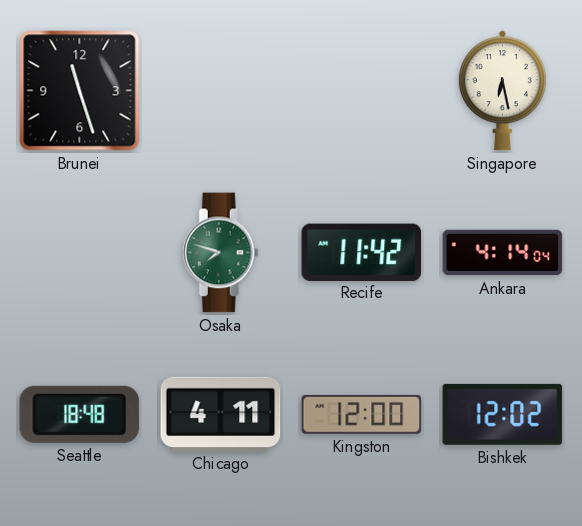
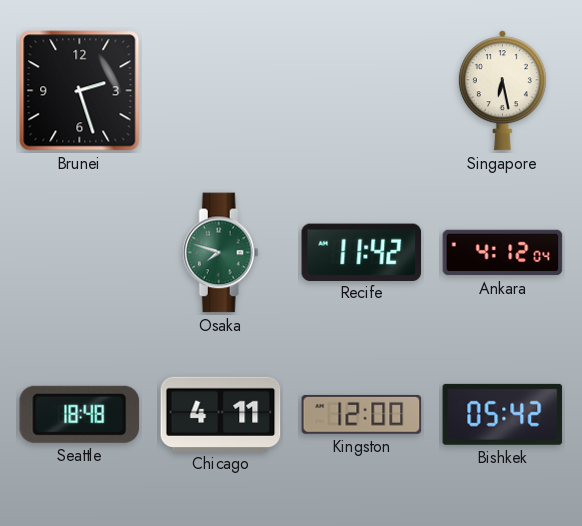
Brunei: 11:27 -> 2:27 (80, 91)
Ankara: 4:14 -> 4:12 (503, 253)
Bishkek: 12:02 -> 05:42 (503, 414)
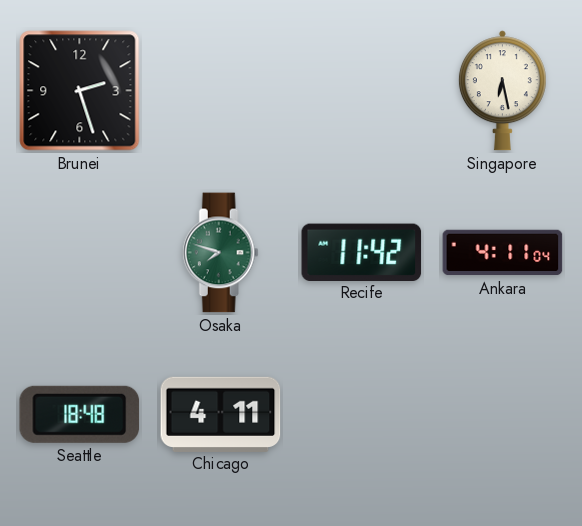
Ankara: 4:12 -> 4:11 (503, 253)
Kingston: 12:00 -> none (362, 414)
Bishkek: 05:42 -> none (503, 414)
